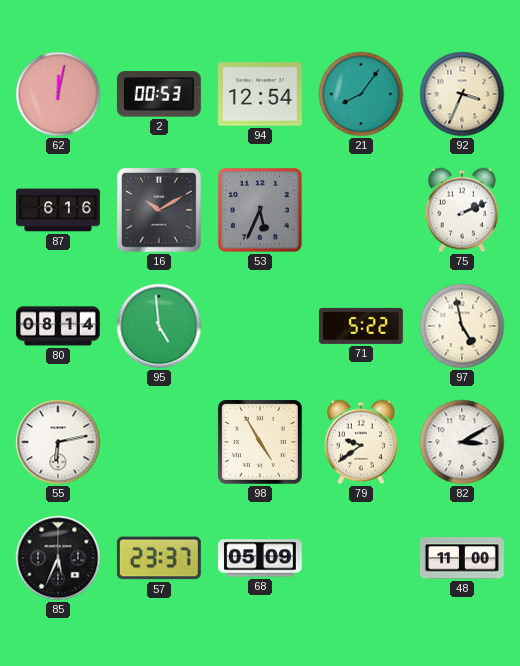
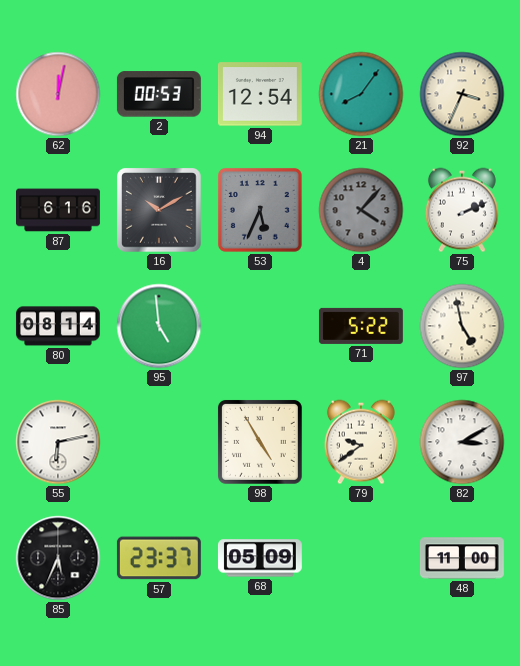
4: none -> 4:07 (361, 210)
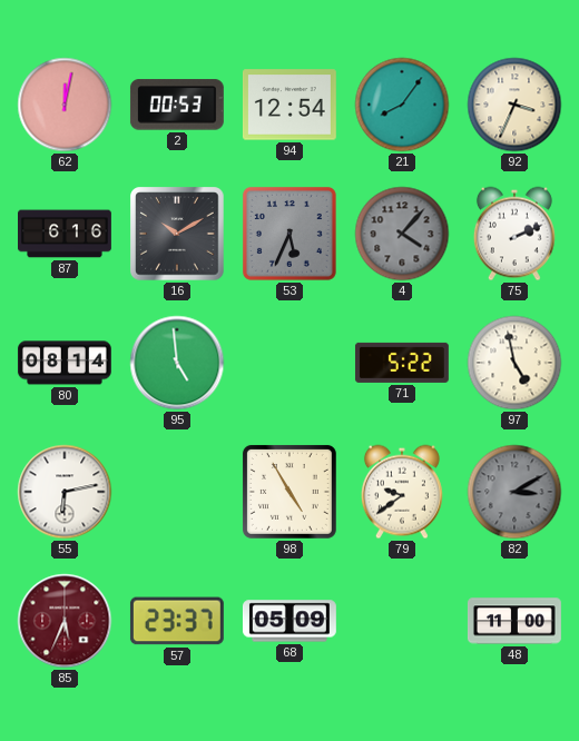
82 dial: white -> grey (514, 492)
85 dial: black -> burgundy (65, 621)
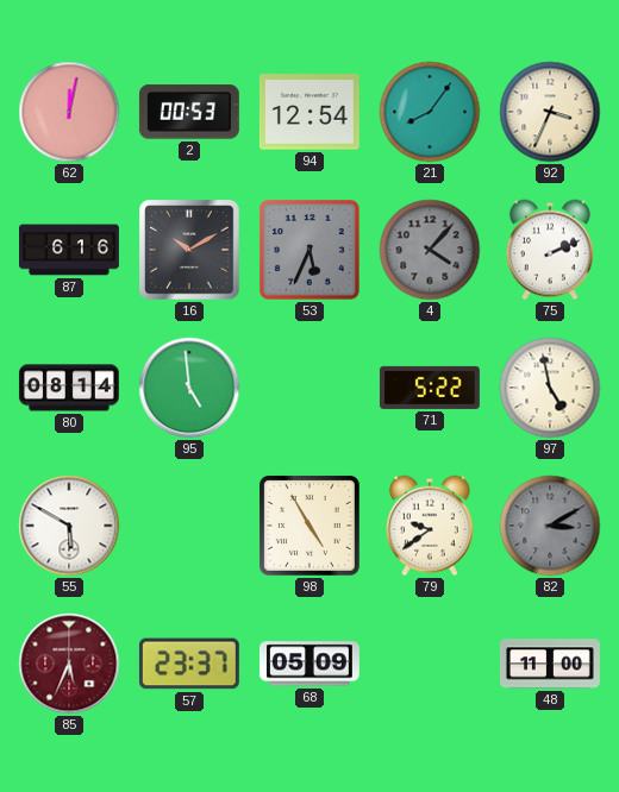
55: 6:13 -> 5:50 (69, 526)
